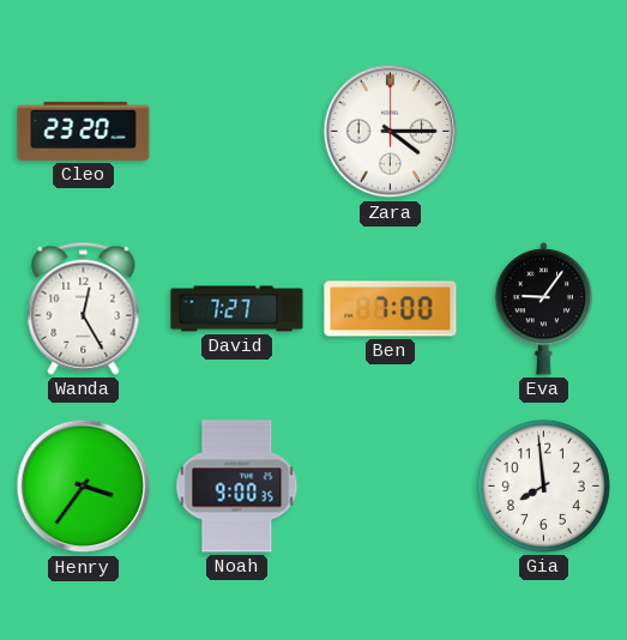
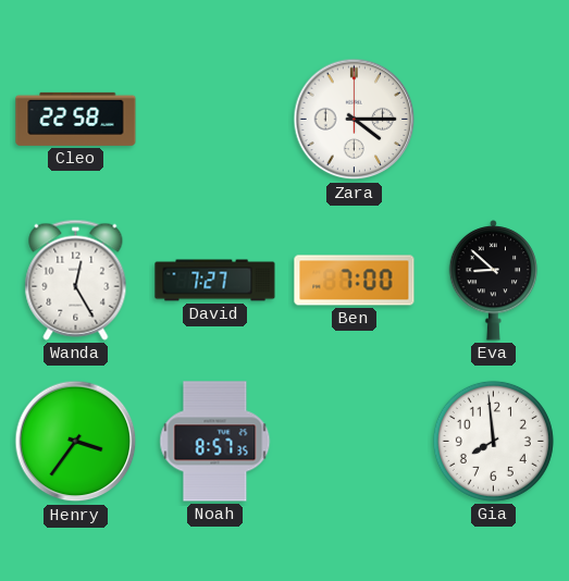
Cleo: 23:20 -> 22:58 (76, 119)
Eva: 9:06 -> 8:52 (494, 281)
Noah: 9:00 -> 8:57 (215, 442)
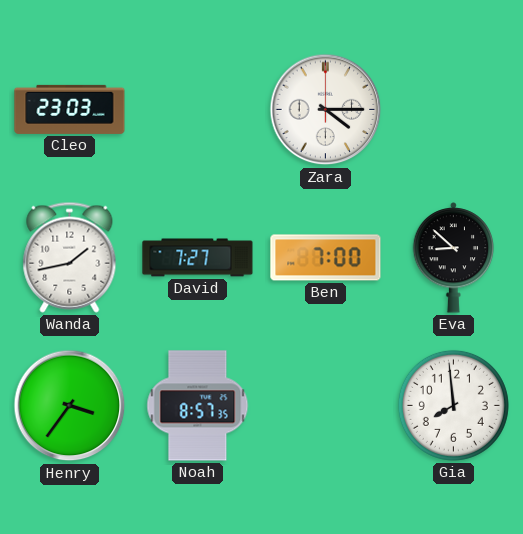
Cleo: 22:58 -> 23:03 (70, 109)
Wanda: 12:25 -> 1:43 (70, 257)
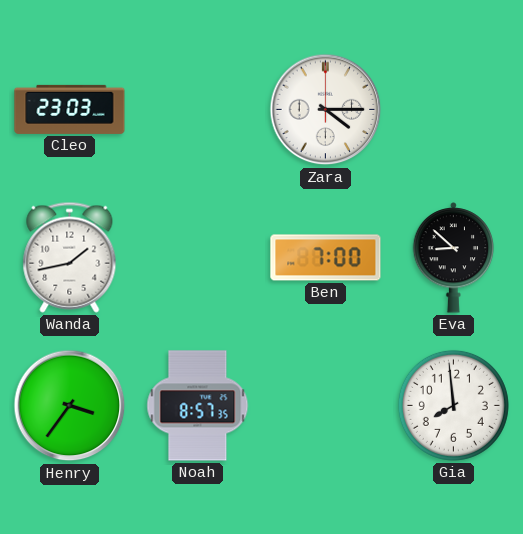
David: 7:27 -> none (198, 258)
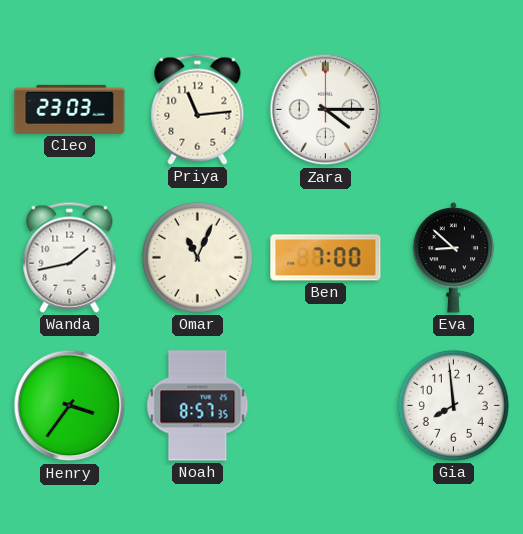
Priya: none -> 11:14 (198, 109)
Omar: none -> 11:04 (197, 257)
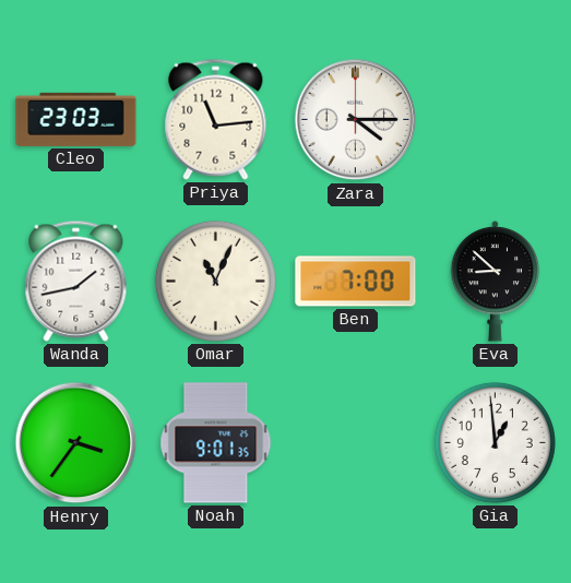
Noah: 8:57 -> 9:01 (216, 443)
Gia: 7:59 -> 12:59 (495, 442)
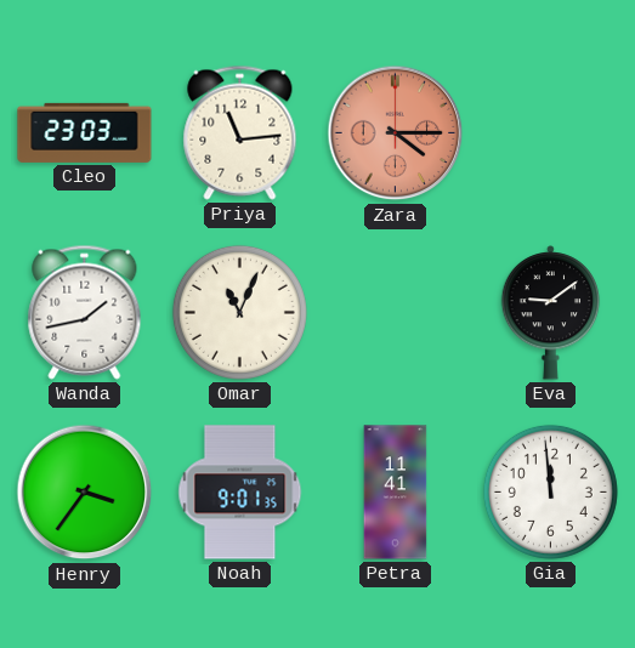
Zara dial: white -> salmon (396, 133)
Ben: 7:00 -> none (356, 282)
Eva: 8:52 -> 9:09 (551, 313)
Petra: none -> 11:41 (396, 493)
Gia: 12:59 -> 11:59 (550, 491)
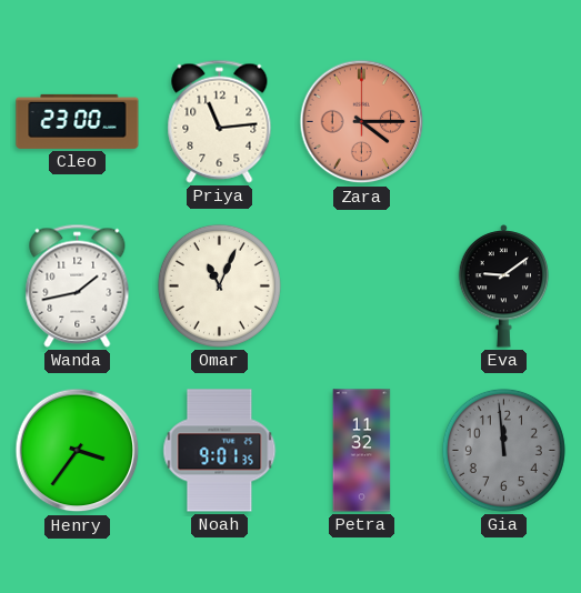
Cleo: 23:03 -> 23:00 (78, 121)
Petra: 11:41 -> 11:32 (362, 451)
Gia dial: white -> grey (503, 450)
